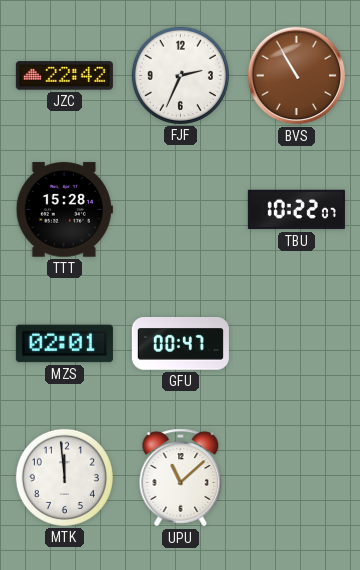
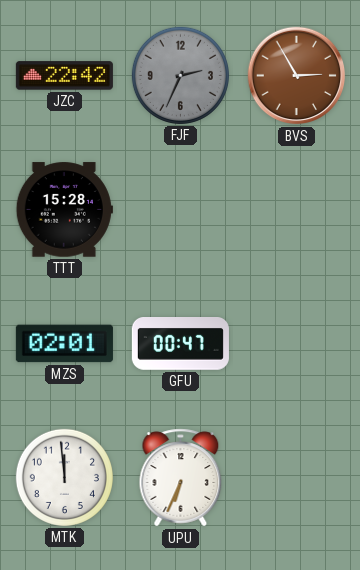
FJF dial: white -> grey (180, 75)
BVS: 10:55 -> 2:55 (297, 76)
TBU: 10:22 -> none (296, 210)
UPU: 11:08 -> 6:34 (181, 478)
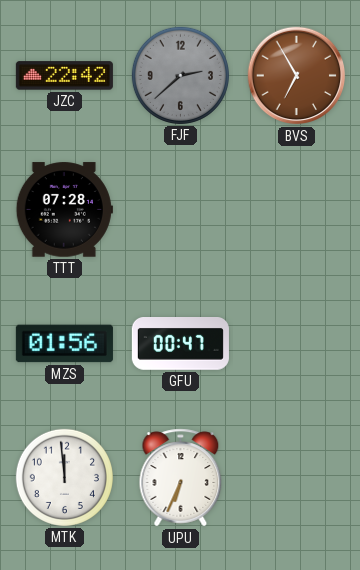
FJF: 2:34 -> 2:38 (180, 75)
BVS: 2:55 -> 6:55 (297, 76)
TTT: 15:28 -> 07:28 (64, 210)
MZS: 02:01 -> 01:56 (64, 344)
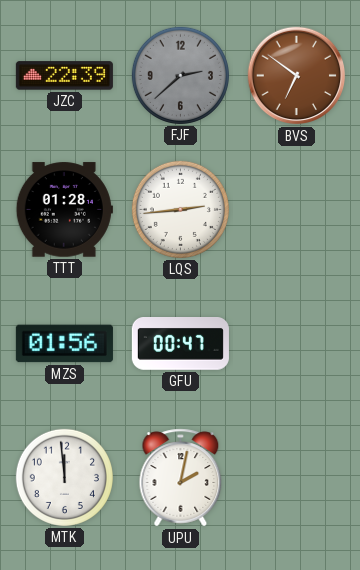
JZC: 22:42 -> 22:39 (64, 76)
BVS: 6:55 -> 6:51 (297, 76)
TTT: 07:28 -> 01:28 (64, 210)
LQS: none -> 2:44 (180, 209)
UPU: 6:34 -> 2:02 (181, 478)
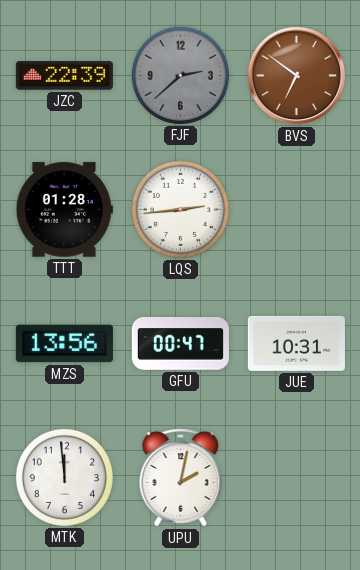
MZS: 01:56 -> 13:56 (64, 344)
JUE: none -> 10:31 (296, 343)
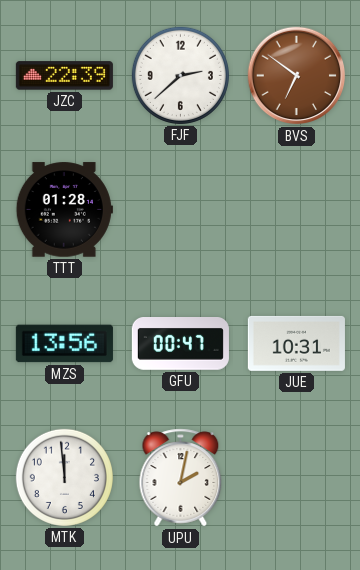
FJF dial: grey -> white (180, 75)
LQS: 2:44 -> none (180, 209)
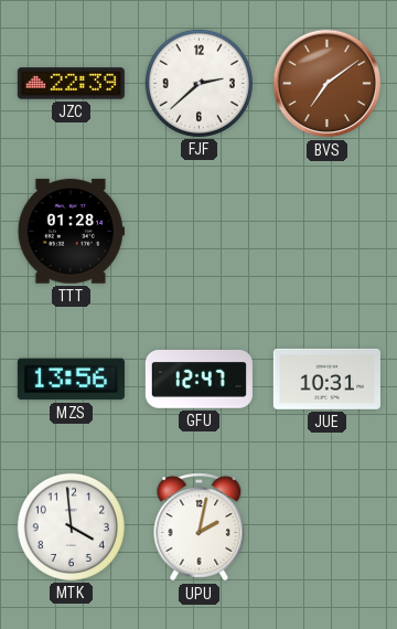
BVS: 6:51 -> 7:09 (328, 84)
GFU: 00:47 -> 12:47 (198, 380)
MTK: 11:59 -> 3:59 (71, 526)
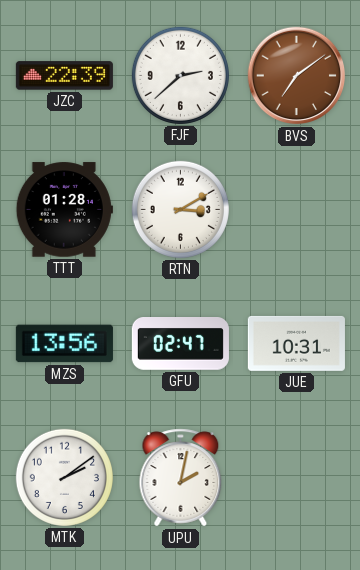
RTN: none -> 3:10 (180, 209)
GFU: 12:47 -> 02:47 (180, 344)
MTK: 3:59 -> 2:09 (64, 477)
